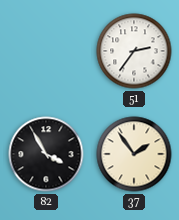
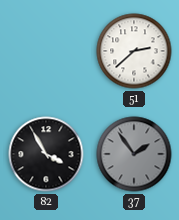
51: 2:36 -> 2:38 (134, 51)
37 dial: cream -> grey (134, 154)
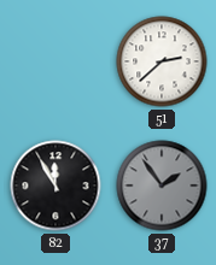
82: 3:55 -> 11:55 (56, 185)
